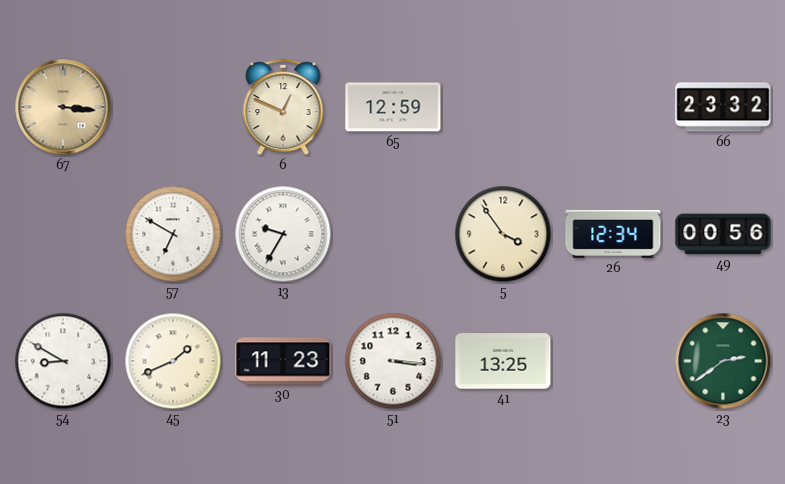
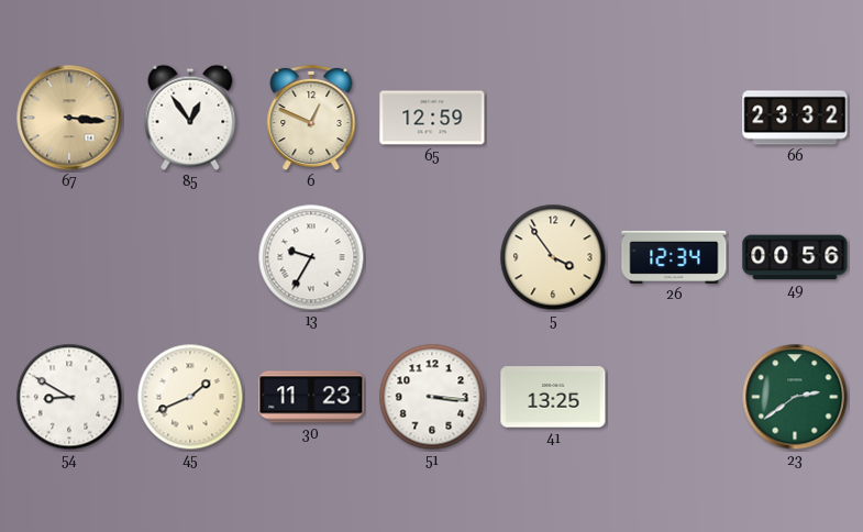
85: none -> 12:54 (190, 118)
57: 6:50 -> none (173, 234)
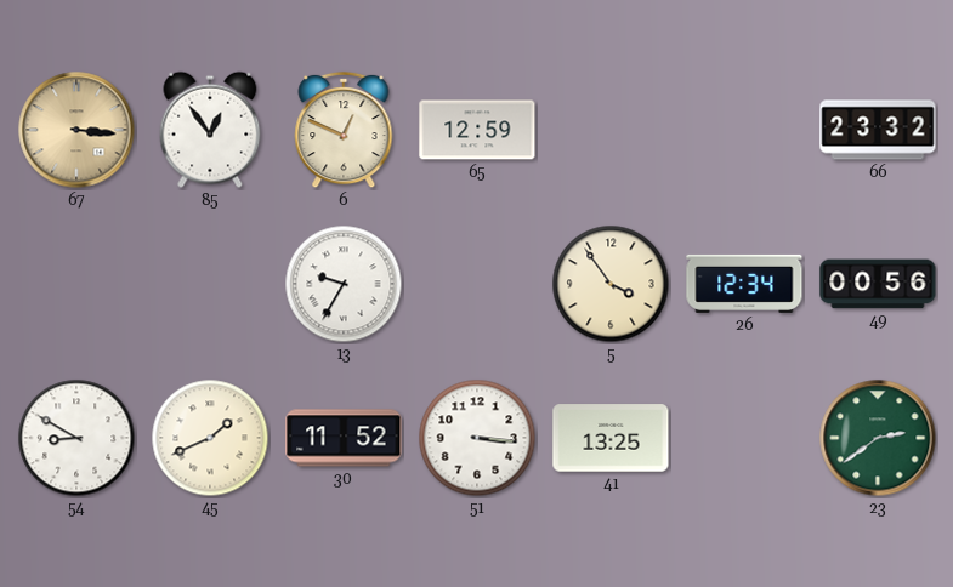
30: 11:23 -> 11:52 (344, 438)
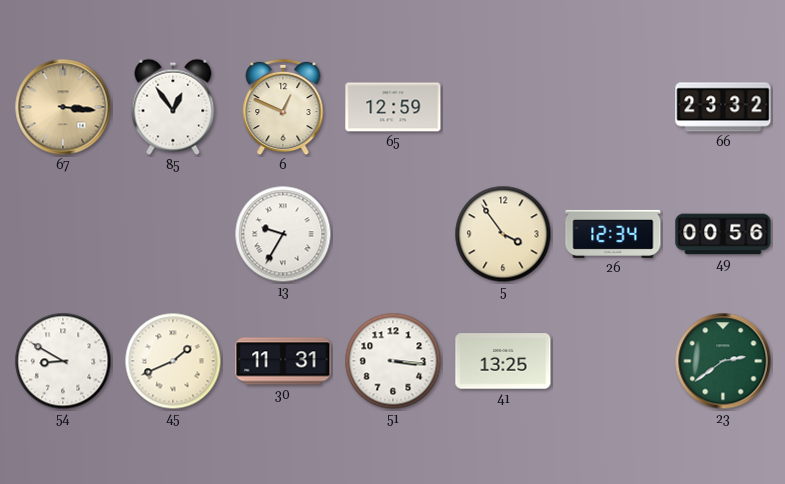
30: 11:52 -> 11:31 (283, 361)
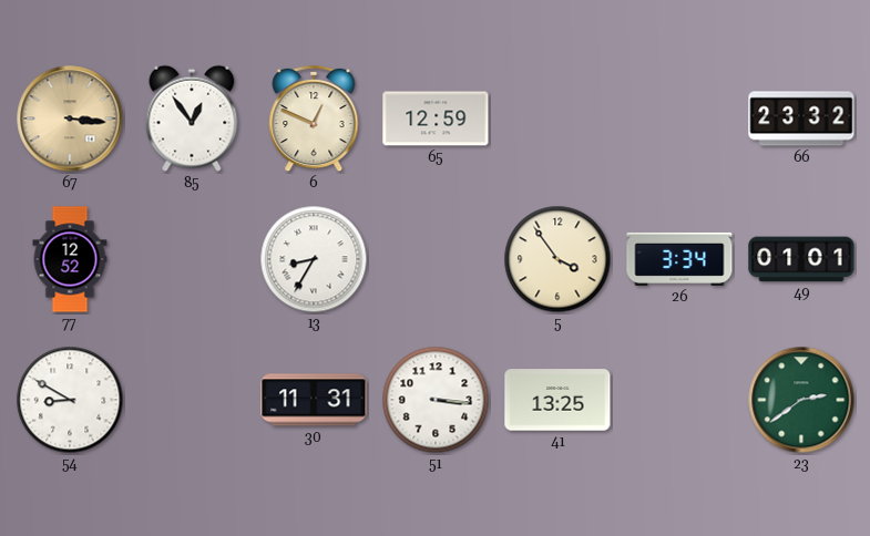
77: none -> 12:52 (70, 259)
13: 9:35 -> 8:35 (314, 259)
26: 12:34 -> 3:34 (679, 259)
49: 00:56 -> 01:01 (801, 259)
45: 1:41 -> none (173, 361)
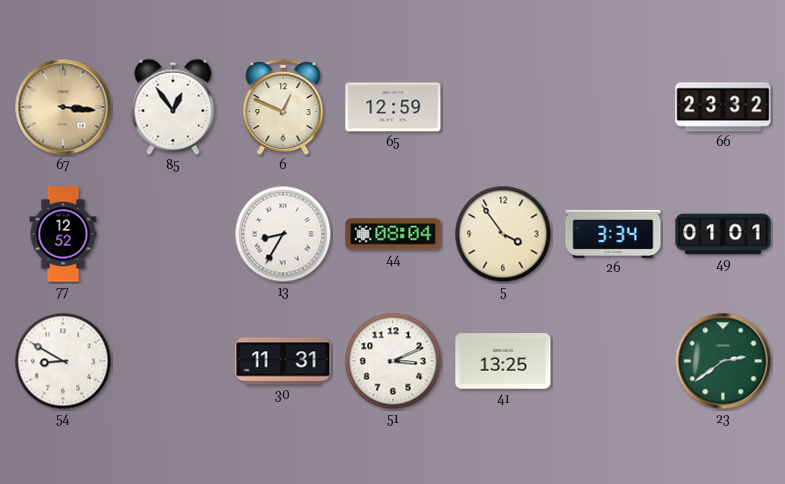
44: none -> 08:04 (393, 234)
51: 3:16 -> 3:11 (393, 361)
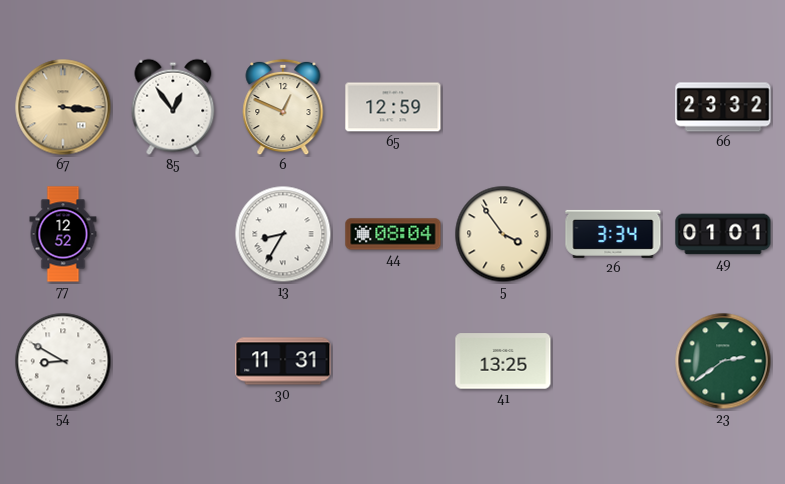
51: 3:11 -> none (393, 361)
